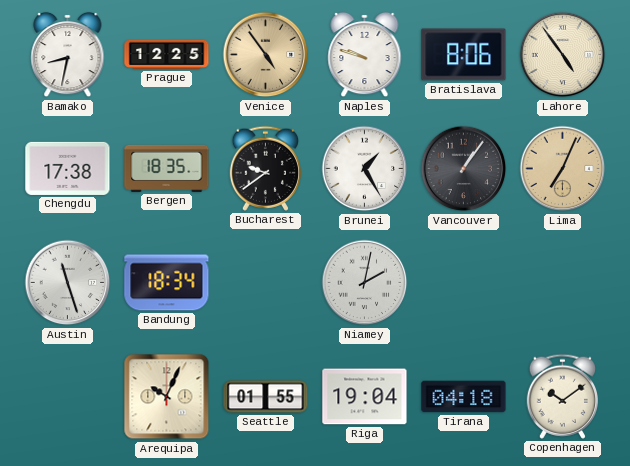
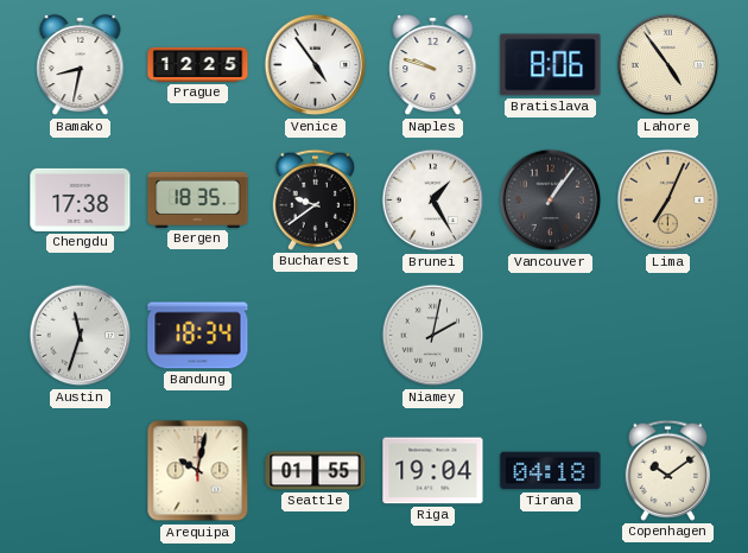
Venice dial: champagne -> white (316, 65)
Austin: 11:27 -> 11:33 (81, 336)
Arequipa: 10:04 -> 10:02 (198, 471)
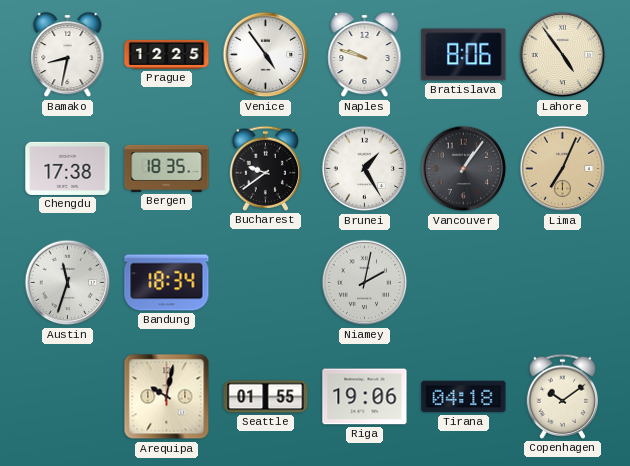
Riga: 19:04 -> 19:06 (365, 397)
